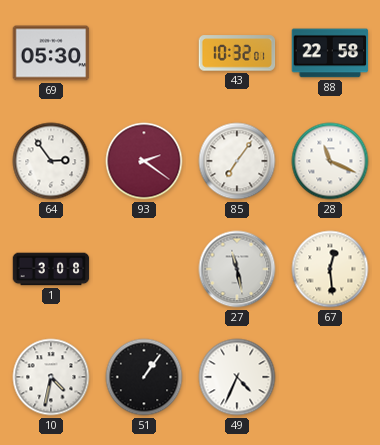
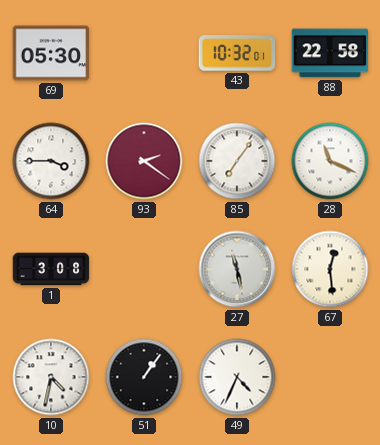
64: 2:54 -> 3:45 (51, 161)
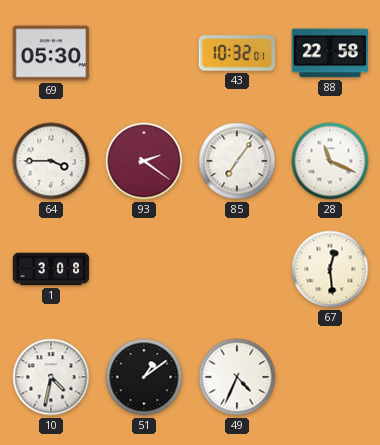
27: 11:28 -> none (237, 269)
51: 1:06 -> 1:09 (144, 377)
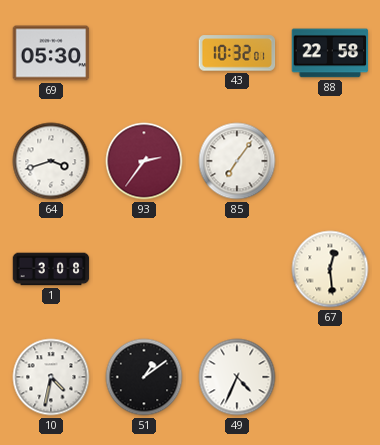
64: 3:45 -> 3:42 (51, 161)
93: 2:21 -> 2:36 (144, 161)
28: 11:19 -> none (330, 161)
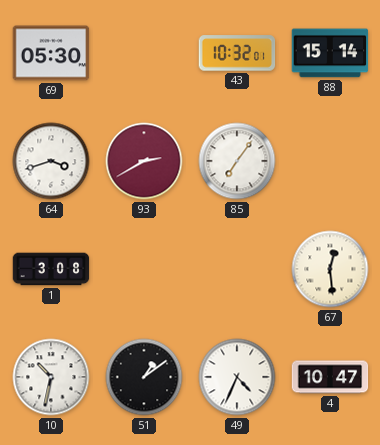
88: 22:58 -> 15:14 (330, 53)
93: 2:36 -> 2:40 (144, 161)
10: 4:32 -> 10:32 (51, 377)
4: none -> 10:47 (330, 377)
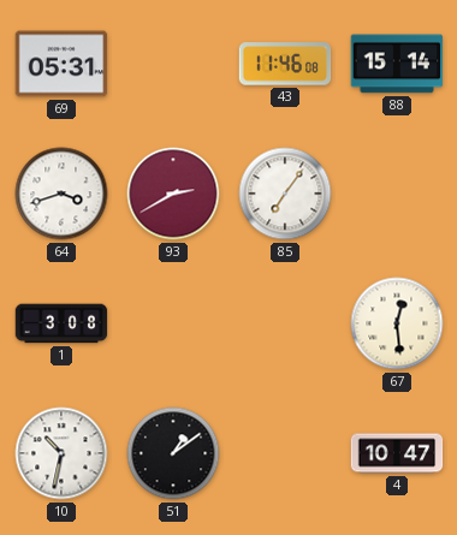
69: 05:30 -> 05:31 (61, 64)
43: 10:32 -> 11:46 (285, 64)
49: 4:34 -> none (237, 377)
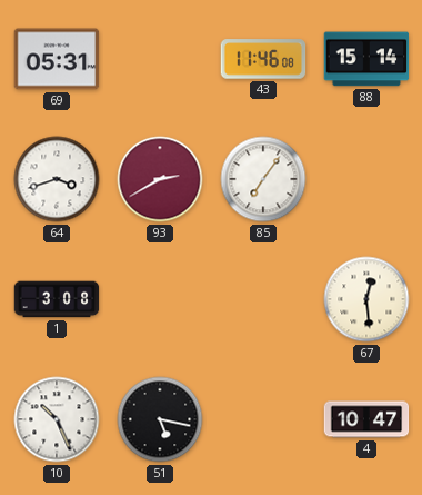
10: 10:32 -> 10:26 (57, 419)
51: 1:09 -> 5:17 (160, 419)
